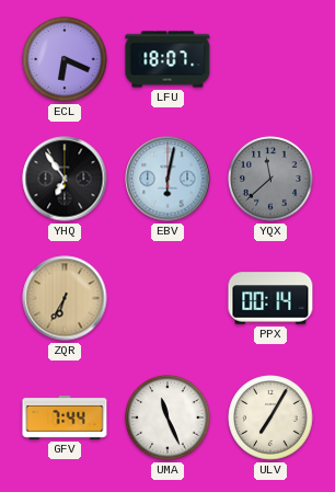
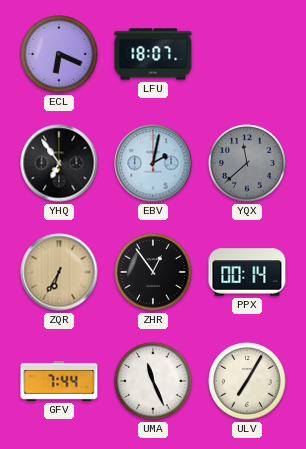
EBV: 6:02 -> 2:02 (153, 163)
ZHR: none -> 12:54 (153, 272)
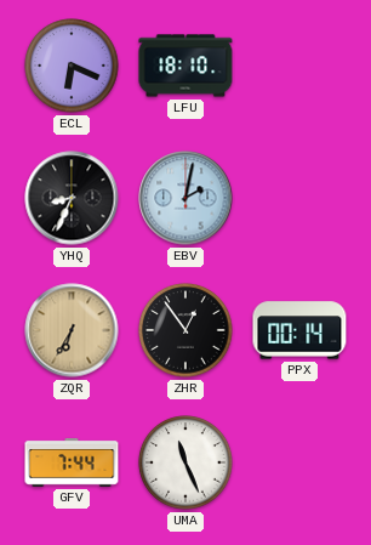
LFU: 18:07 -> 18:10 (185, 66)
YHQ: 6:54 -> 8:34 (72, 198)
YQX: 11:38 -> none (247, 163)
ULV: 7:05 -> none (247, 381)
